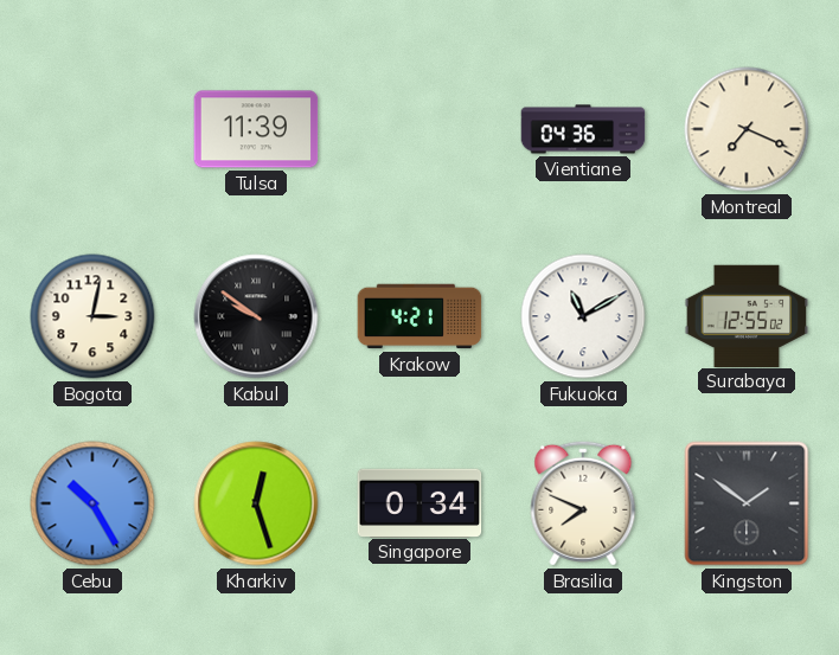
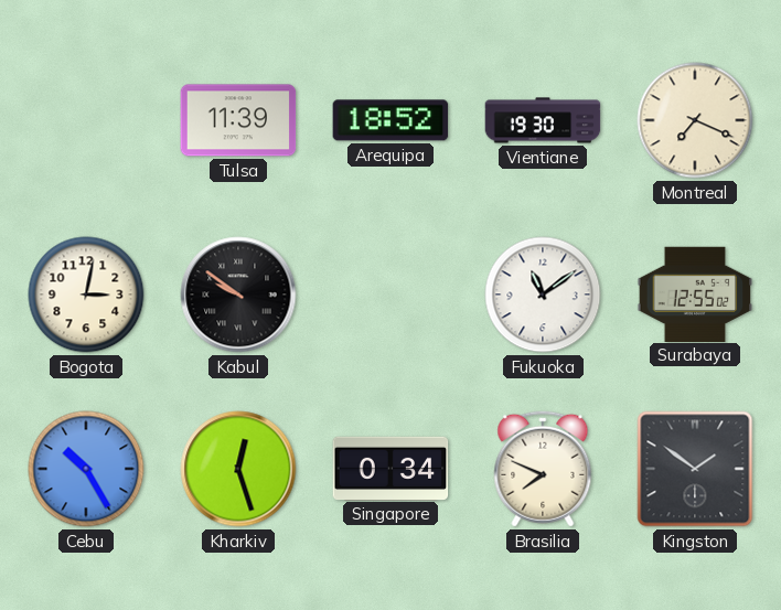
Arequipa: none -> 18:52 (390, 120)
Vientiane: 04:36 -> 19:30 (543, 120)
Krakow: 4:21 -> none (420, 316)
Fukuoka: 11:10 -> 11:09 (543, 295)
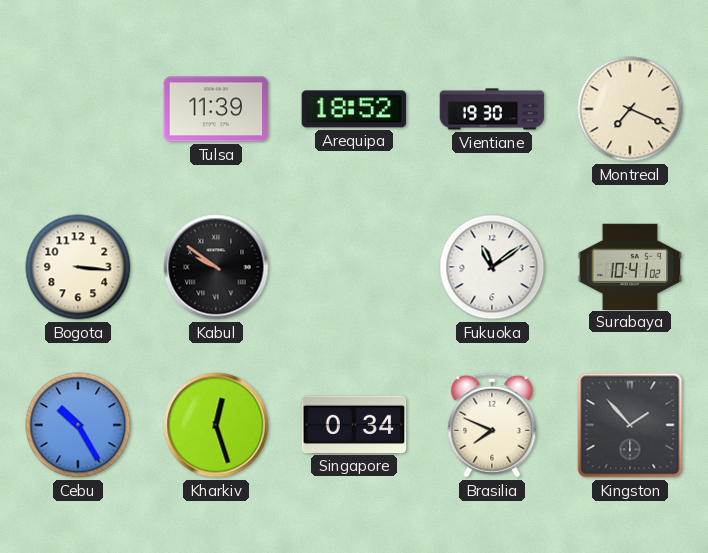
Bogota: 3:02 -> 3:16 (78, 267)
Surabaya: 12:55 -> 10:41 (630, 266)
Kingston: 1:51 -> 1:53 (630, 425)
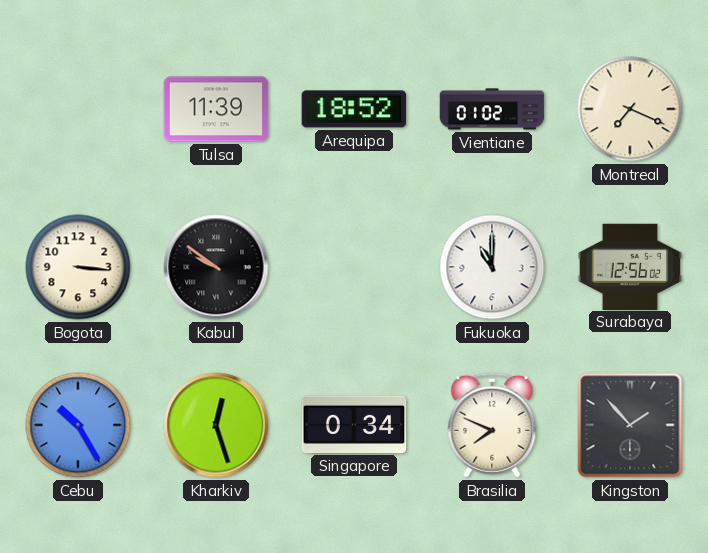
Vientiane: 19:30 -> 01:02 (492, 109)
Fukuoka: 11:09 -> 11:00 (492, 267)
Surabaya: 10:41 -> 12:56 (630, 266)
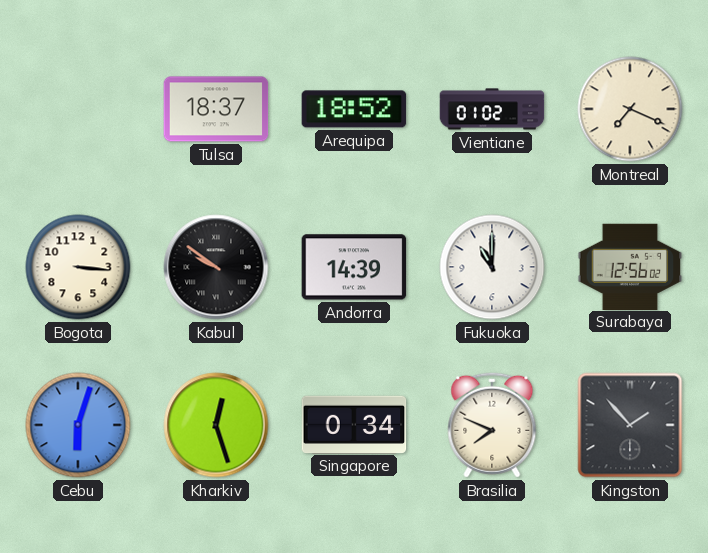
Tulsa: 11:39 -> 18:37 (216, 109)
Andorra: none -> 14:39 (354, 267)
Cebu: 10:25 -> 6:03 (78, 425)
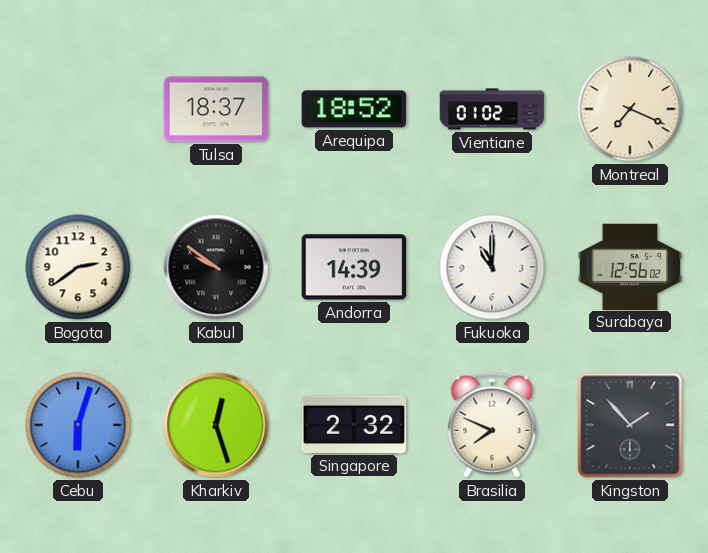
Bogota: 3:16 -> 2:39 (78, 267)
Singapore: 0:34 -> 2:32 (354, 424)
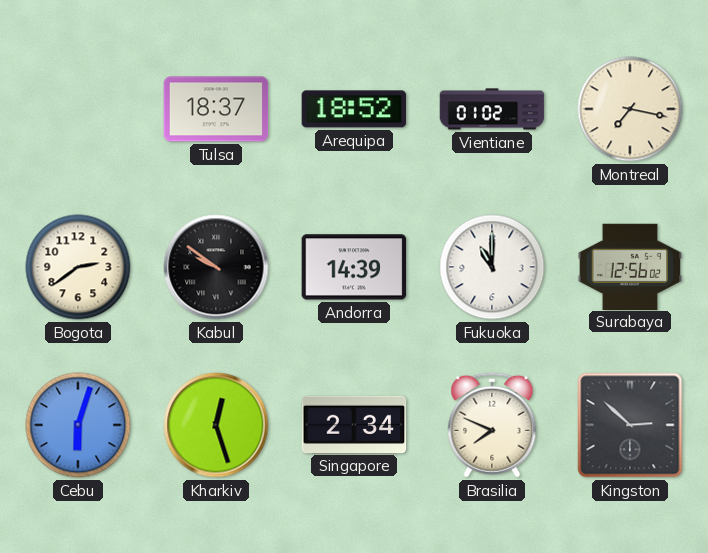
Montreal: 7:19 -> 7:17 (630, 109)
Singapore: 2:32 -> 2:34 (354, 424)
Kingston: 1:53 -> 2:52 (630, 425)
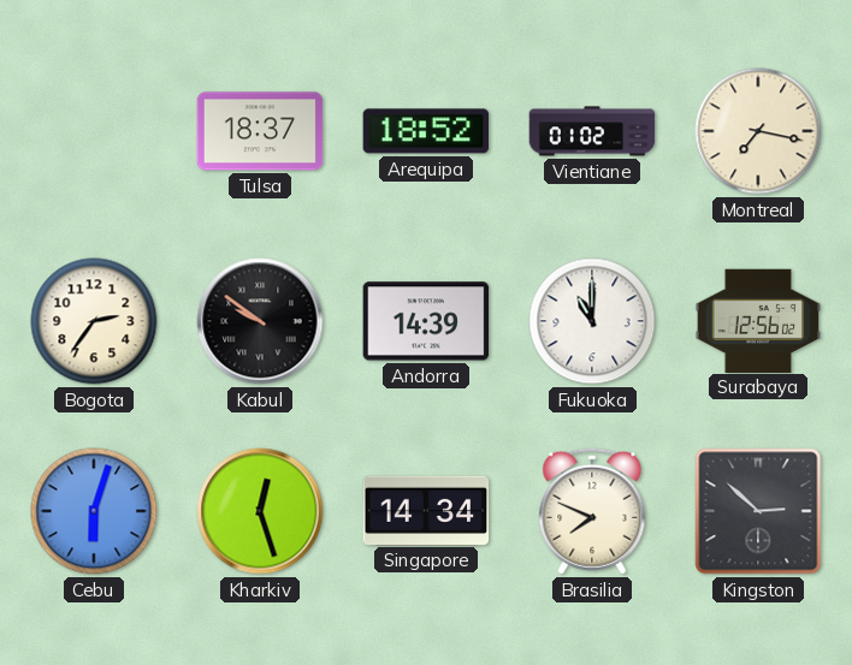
Bogota: 2:39 -> 2:36 (94, 321)
Singapore: 2:34 -> 14:34 (426, 510)
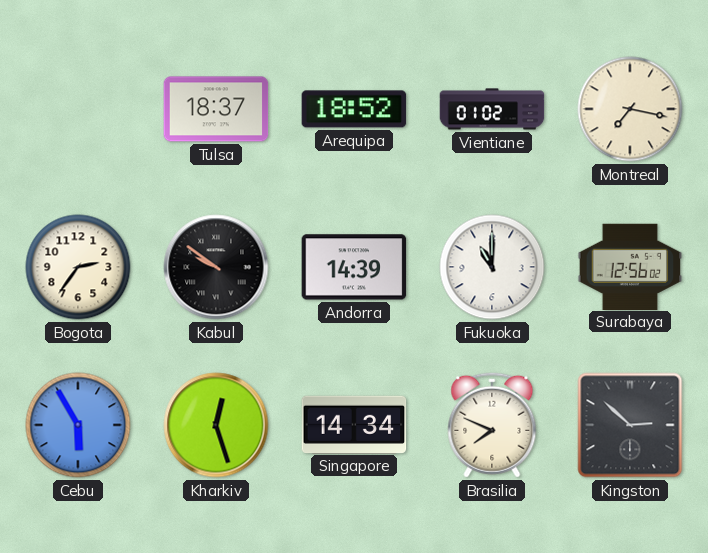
Cebu: 6:03 -> 5:55 (78, 425)
